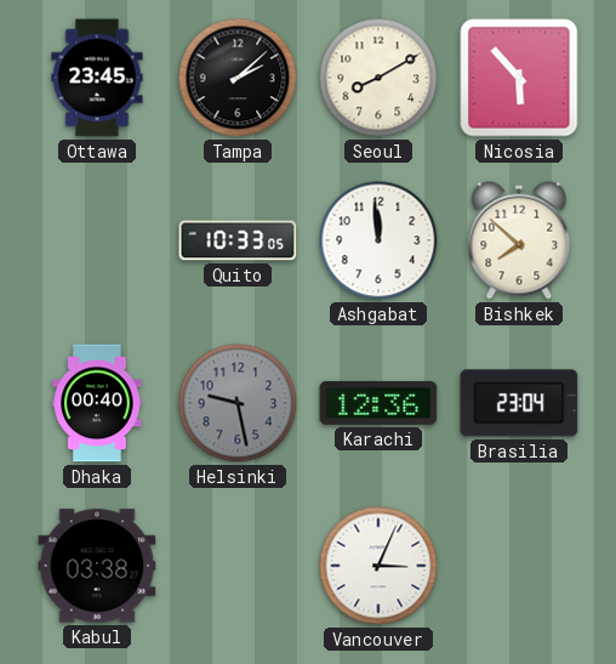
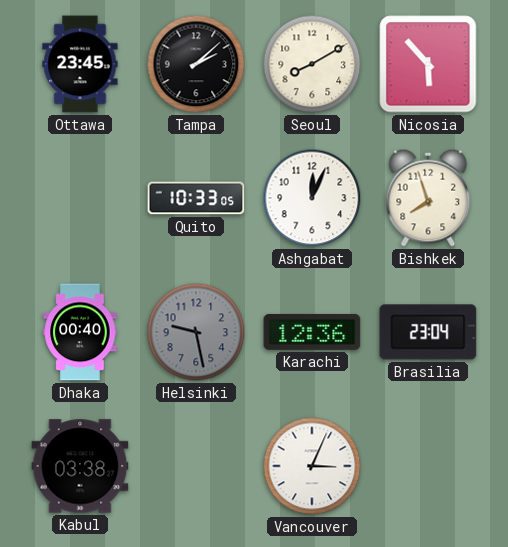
Ashgabat: 11:59 -> 12:04 (312, 198)
Bishkek: 7:52 -> 7:57 (428, 198)
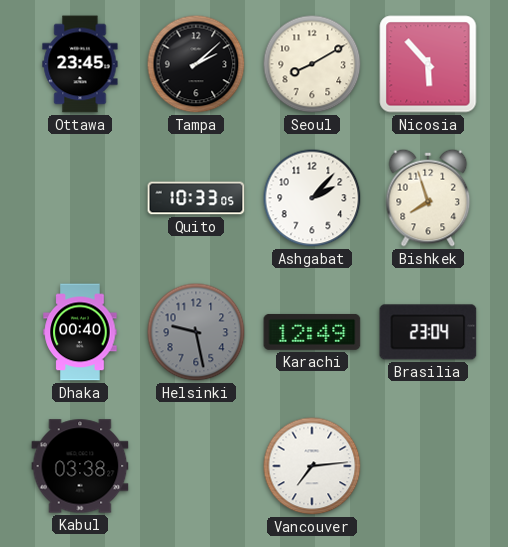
Ashgabat: 12:04 -> 2:07 (312, 198)
Karachi: 12:36 -> 12:49 (312, 332)
Vancouver: 3:04 -> 7:14 (312, 466)
